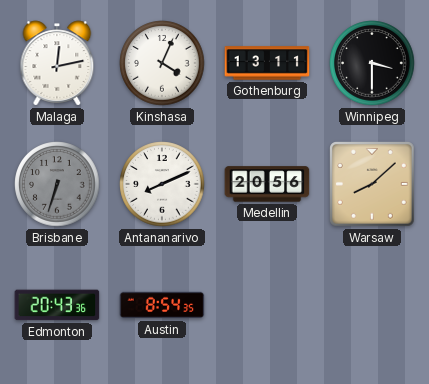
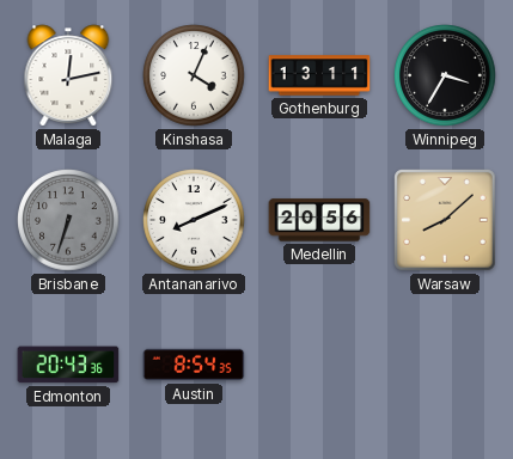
Winnipeg: 3:30 -> 3:35 (445, 75)
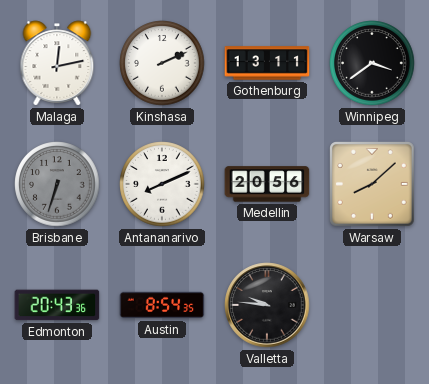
Kinshasa: 4:04 -> 2:11 (162, 63)
Winnipeg: 3:35 -> 3:39 (372, 63)
Valletta: none -> 9:46 (267, 305)
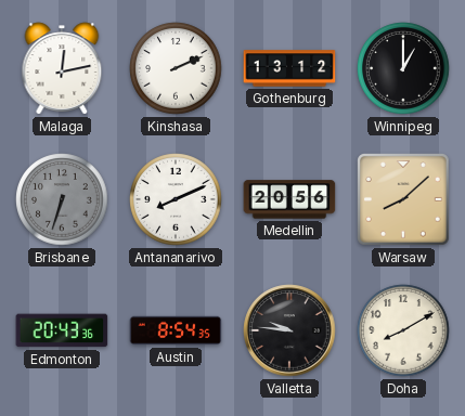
Gothenburg: 13:11 -> 13:12 (289, 68)
Winnipeg: 3:39 -> 1:00 (403, 68)
Doha: none -> 8:10 (403, 330)
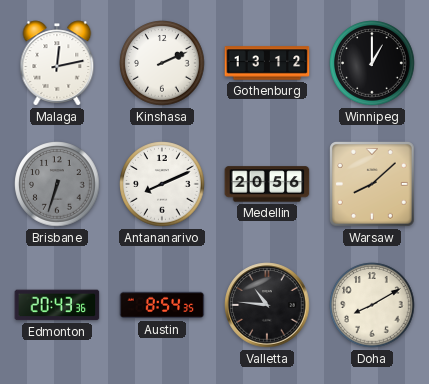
Valletta: 9:46 -> 10:46 (267, 305)
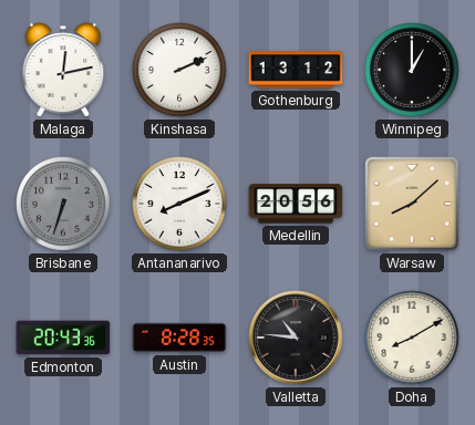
Austin: 8:54 -> 8:28 (179, 338)
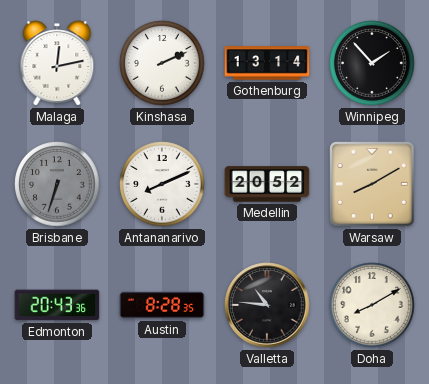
Gothenburg: 13:12 -> 13:14 (267, 63)
Winnipeg: 1:00 -> 1:53 (372, 63)
Medellin: 20:56 -> 20:52 (267, 184)
Warsaw: 8:08 -> 8:10 (372, 184)
